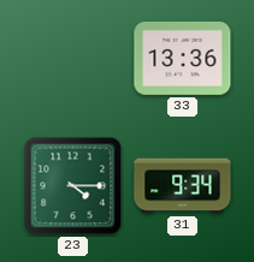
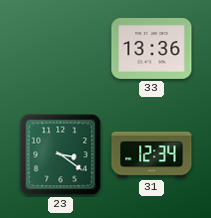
23: 4:15 -> 3:21 (61, 155)
31: 9:34 -> 12:34 (152, 155)
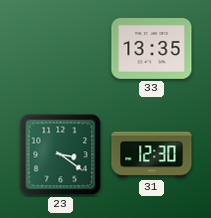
33: 13:36 -> 13:35 (152, 48)
31: 12:34 -> 12:30 (152, 155)
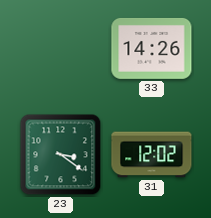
33: 13:35 -> 14:26 (152, 48)
31: 12:30 -> 12:02 (152, 155)
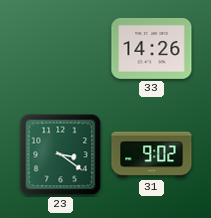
31: 12:02 -> 9:02 (152, 155)
